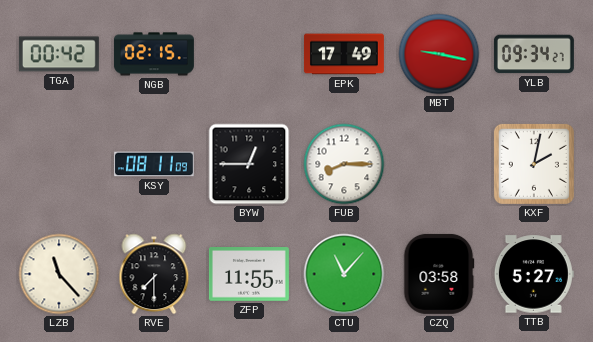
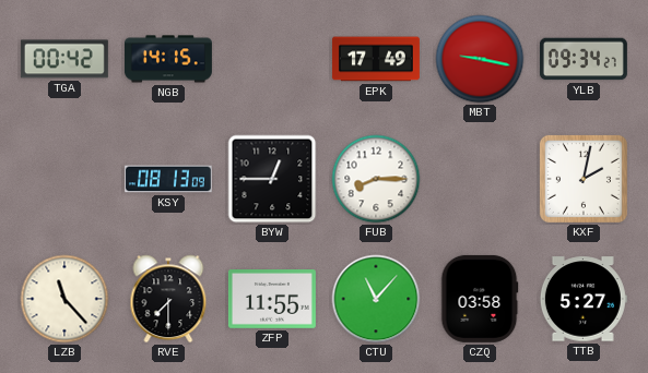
NGB: 02:15 -> 14:15 (168, 59)
KSY: 08:11 -> 08:13 (168, 179)
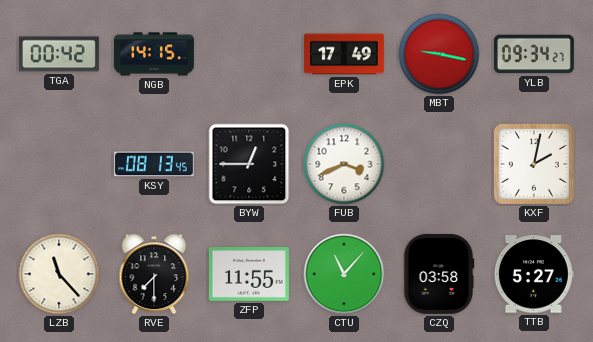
KSY: 08:13:09 -> 08:13:45 (154, 164)
FUB: 8:15 -> 3:41 (344, 164)
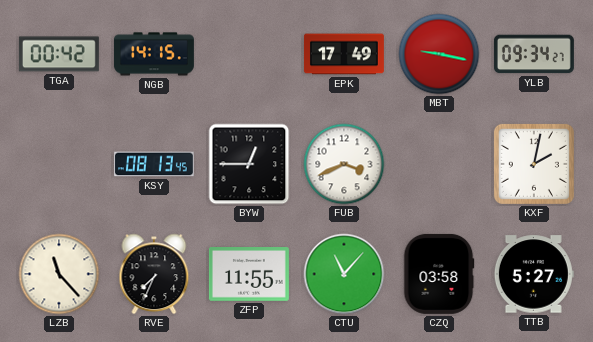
RVE: 7:30 -> 7:34 (154, 274)
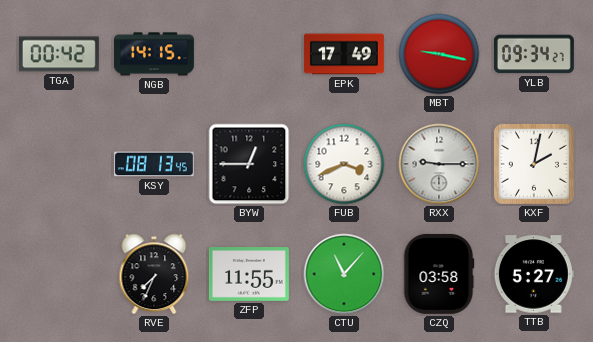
RXX: none -> 9:15 (439, 164)
LZB: 11:23 -> none (59, 274)
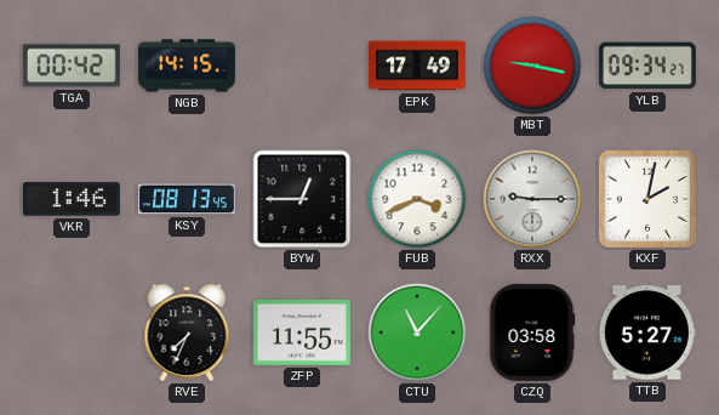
VKR: none -> 1:46 (72, 199)
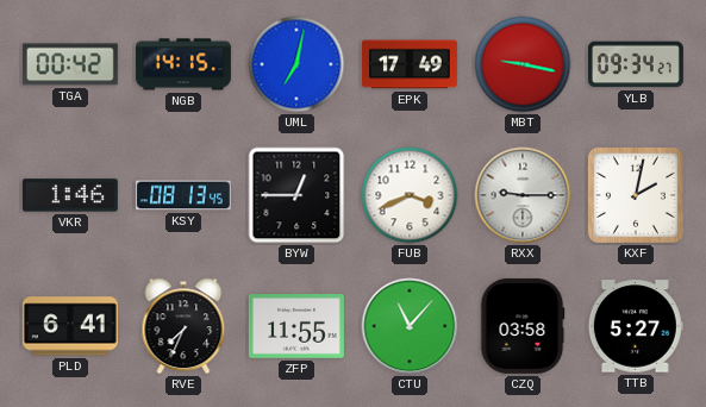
UML: none -> 7:02 (296, 64)
PLD: none -> 6:41 (70, 326)
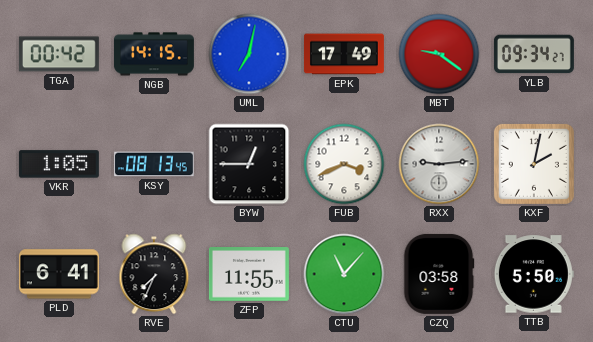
MBT: 9:17 -> 9:21 (439, 54)
VKR: 1:46 -> 1:05 (59, 164)
RXX: 9:15 -> 9:14 (439, 164)
TTB: 5:27 -> 5:50 (534, 274)
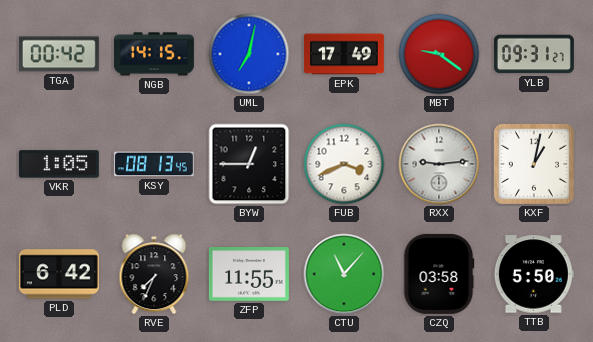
YLB: 09:34 -> 09:31 (534, 54)
KXF: 2:02 -> 1:02 (534, 164)
PLD: 6:41 -> 6:42 (59, 274)
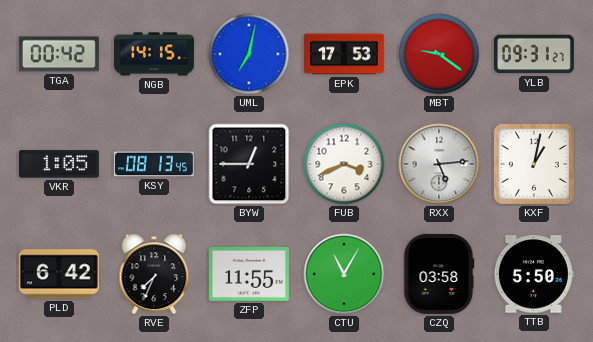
EPK: 17:49 -> 17:53 (344, 54)
RXX: 9:14 -> 5:14 (439, 164)
CTU: 11:07 -> 11:05 (344, 274)
